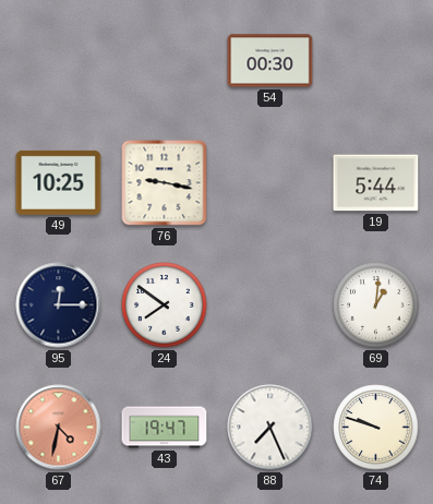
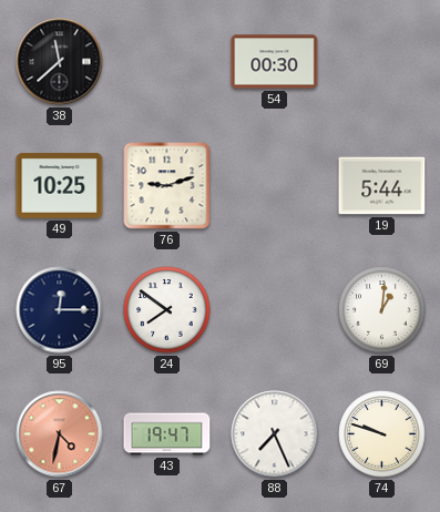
38: none -> 11:38 (60, 62)
76: 9:17 -> 9:12 (167, 186)
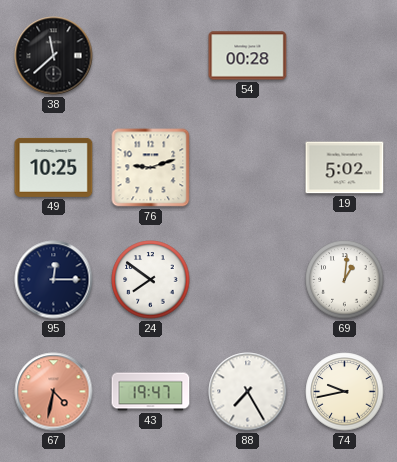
54: 00:30 -> 00:28 (248, 56)
19: 5:44 -> 5:02 (345, 168)
88: 7:26 -> 7:25 (248, 392)
74: 9:48 -> 9:43 (345, 392)
